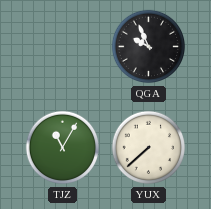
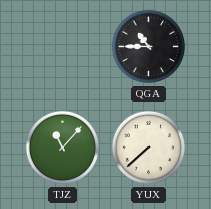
QGA: 9:56 -> 10:45 (149, 47)
TJZ: 11:05 -> 11:07 (63, 148)
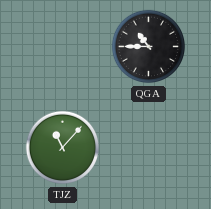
YUX: 7:38 -> none (149, 148)
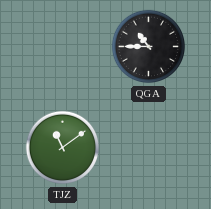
TJZ: 11:07 -> 11:09 (63, 148)
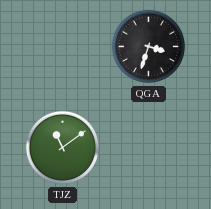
QGA: 10:45 -> 3:33 (149, 47)
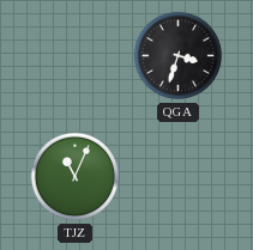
TJZ: 11:09 -> 11:04 (76, 177)
